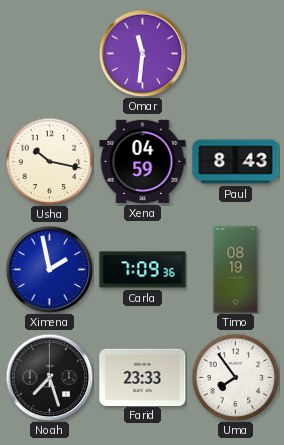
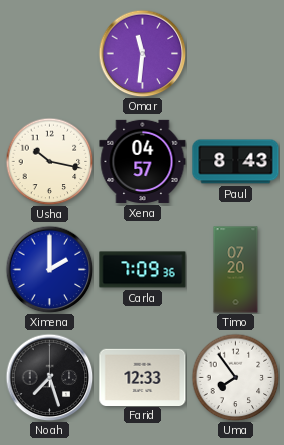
Xena: 04:59 -> 04:57 (143, 161)
Ximena: 1:58 -> 2:00 (49, 269)
Timo: 08:19 -> 07:20 (236, 270)
Farid: 23:33 -> 12:33 (143, 377)
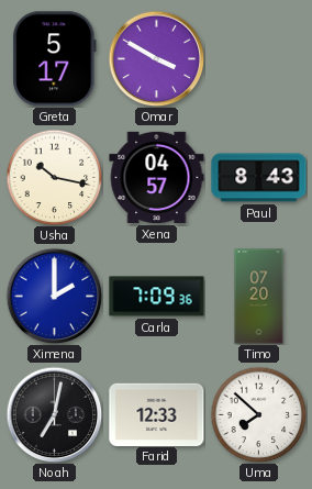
Greta: none -> 5:17 (55, 59)
Omar: 11:31 -> 3:50 (156, 58)
Noah: 7:27 -> 7:02 (54, 414)
Uma: 7:54 -> 7:52 (258, 414)
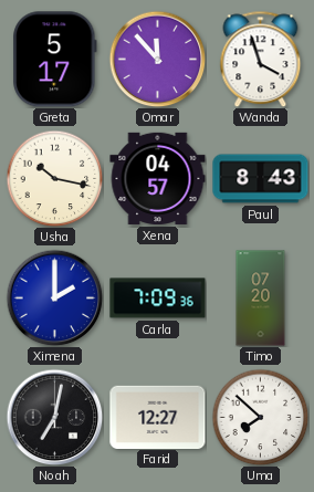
Omar: 3:50 -> 11:53 (157, 59)
Wanda: none -> 3:57 (261, 59)
Farid: 12:33 -> 12:27 (158, 417)
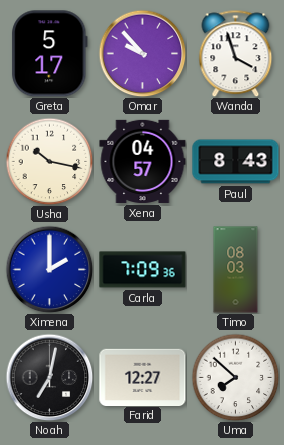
Omar: 11:53 -> 9:53 (142, 53)
Timo: 07:20 -> 08:03 (236, 270)
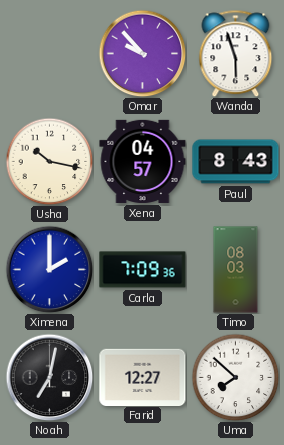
Greta: 5:17 -> none (50, 54)
Wanda: 3:57 -> 5:57 (236, 53)
